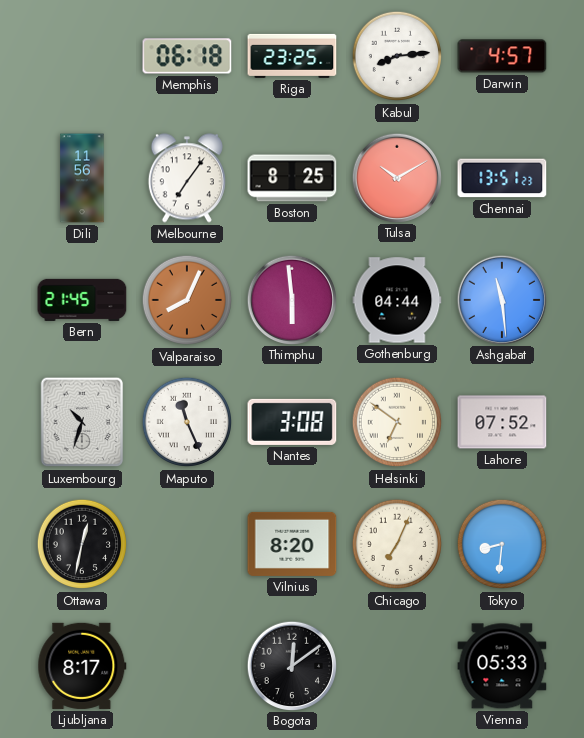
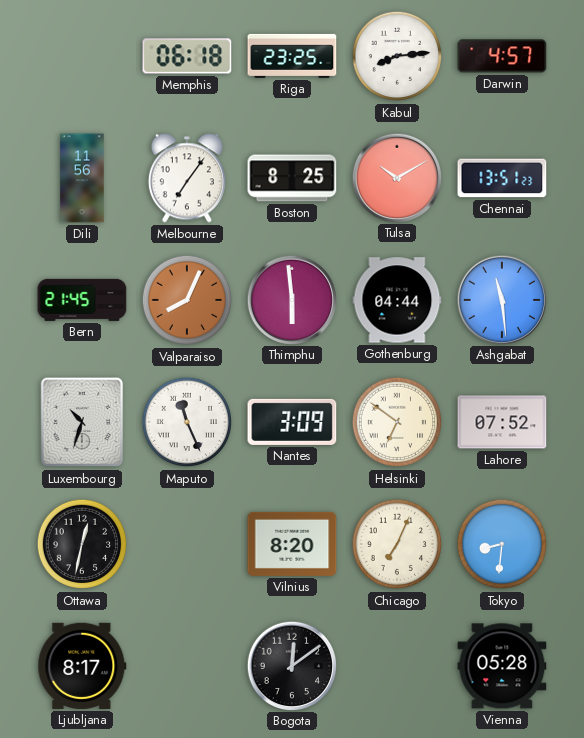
Nantes: 3:08 -> 3:09 (292, 422)
Vienna: 05:33 -> 05:28 (502, 666)
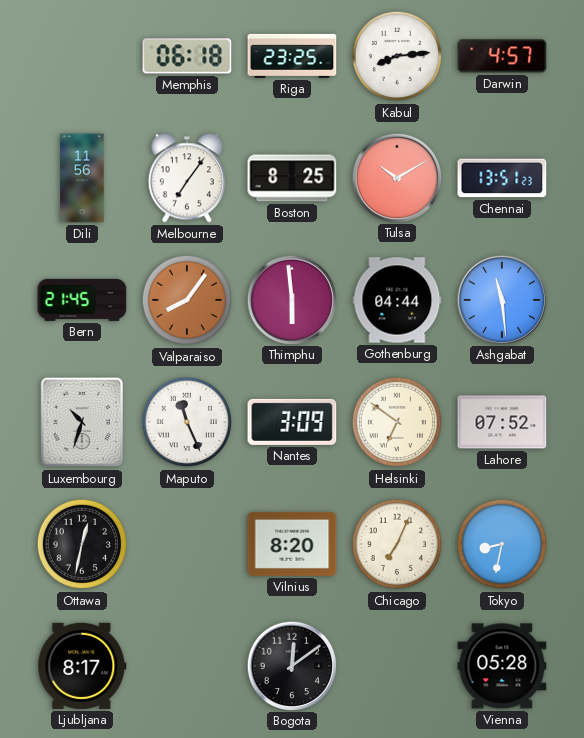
Valparaiso: 8:04 -> 8:06 (187, 300)
Tokyo: 8:31 -> 8:32 (502, 544)
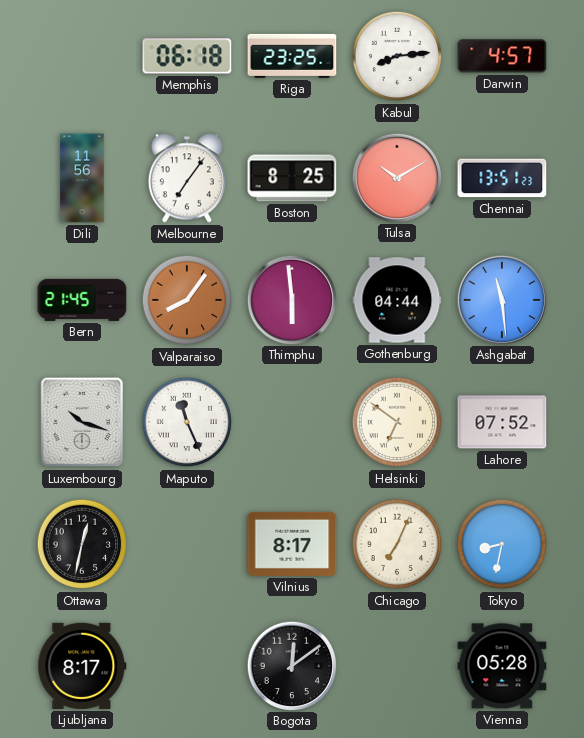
Luxembourg: 10:33 -> 10:18 (82, 422)
Nantes: 3:09 -> none (292, 422)
Vilnius: 8:20 -> 8:17 (292, 544)
